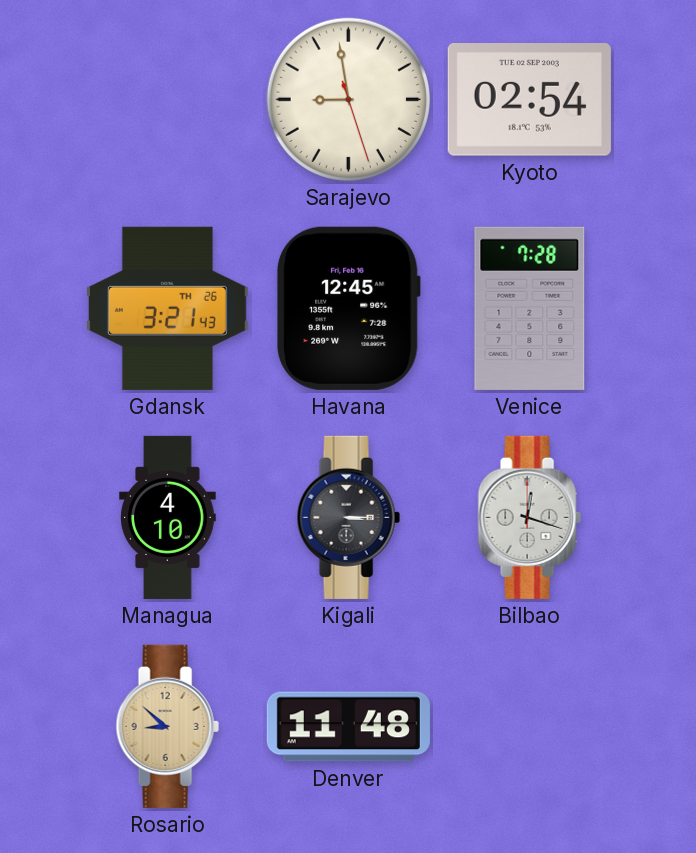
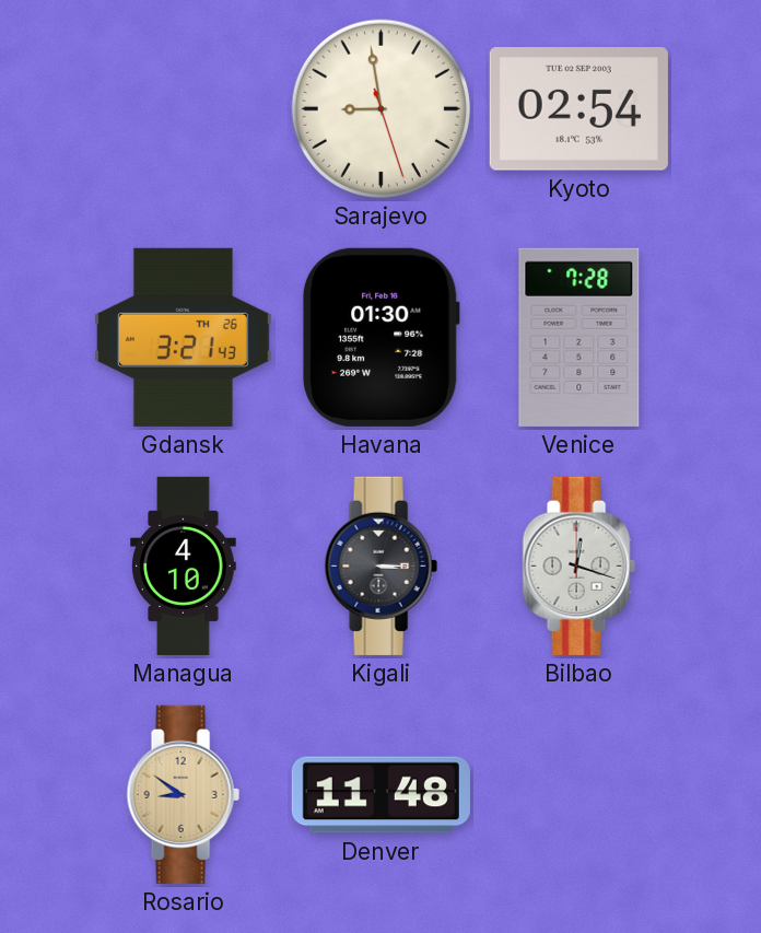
Havana: 12:45 -> 01:30 (380, 337)
Rosario: 8:52 -> 8:51 (183, 794)
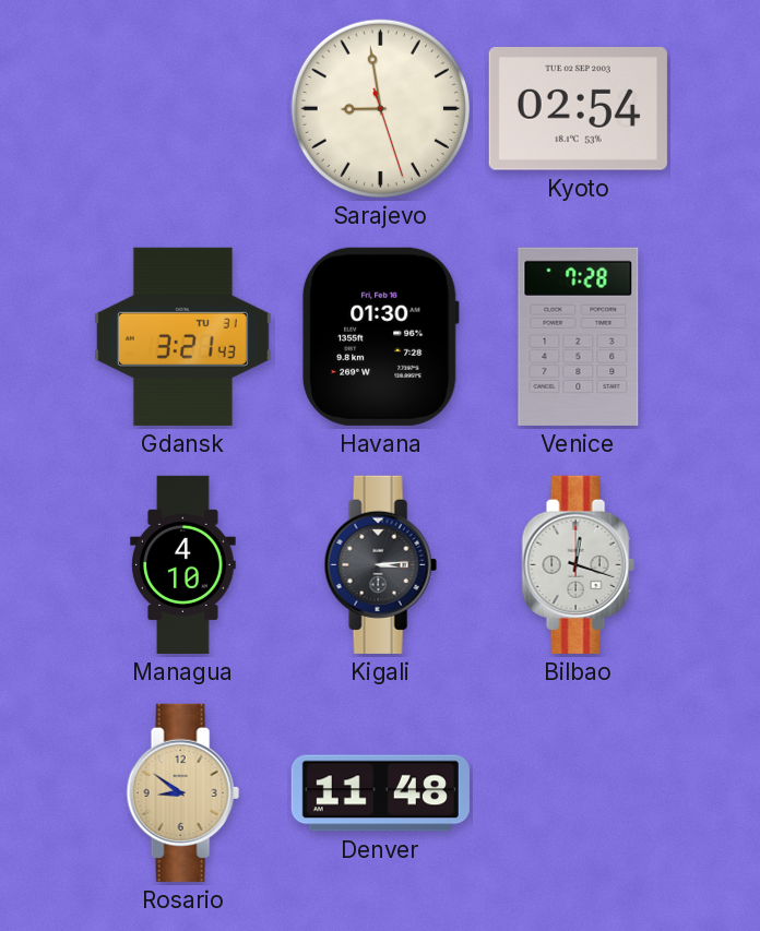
Gdansk date: TH 26 -> TU 31 (182, 336)
Kigali: 3:15 -> 3:14 (380, 564)
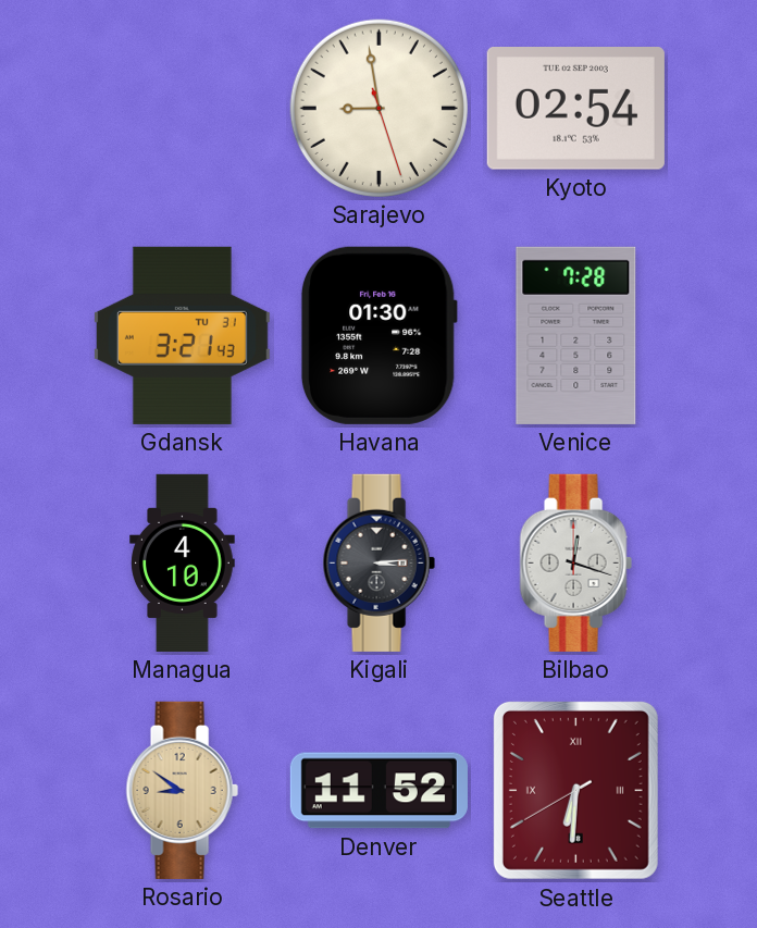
Denver: 11:48 -> 11:52 (378, 791)
Seattle: none -> 6:30 (575, 790)
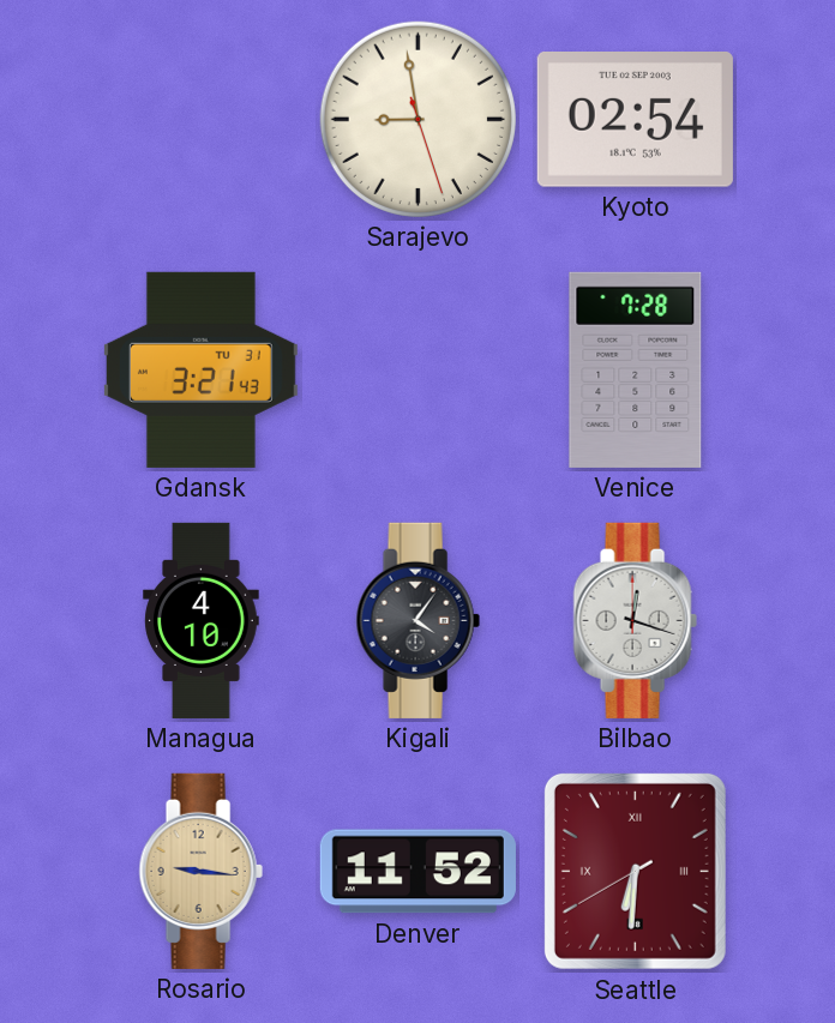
Havana: 01:30 -> none (378, 335)
Kigali: 3:14 -> 4:06 (417, 620)
Rosario: 8:51 -> 9:16 (200, 871)
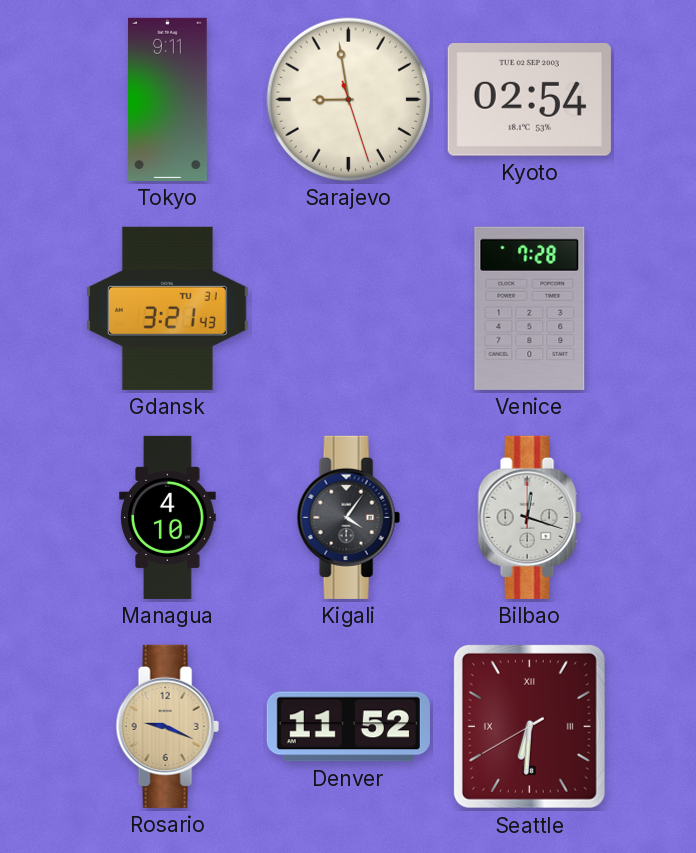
Tokyo: none -> 9:11 (168, 99)
Rosario: 9:16 -> 9:19 (167, 726)
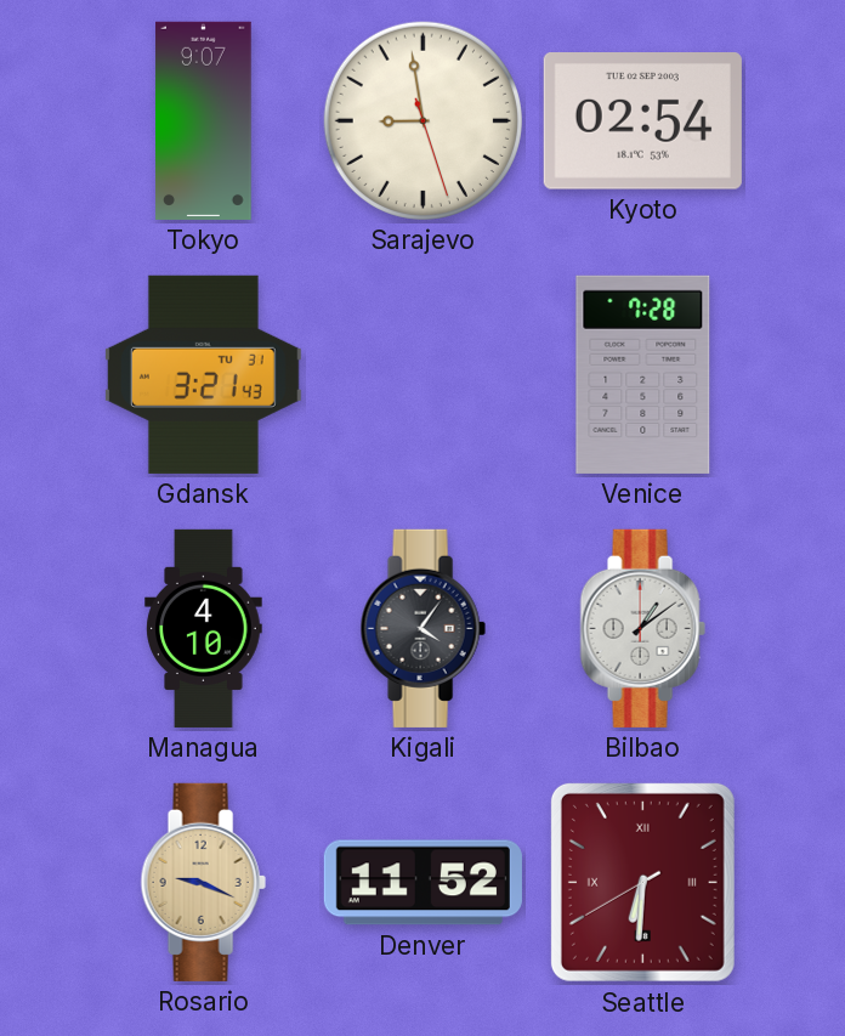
Tokyo: 9:11 -> 9:07 (204, 120)
Bilbao: 12:18 -> 1:09 (642, 628)
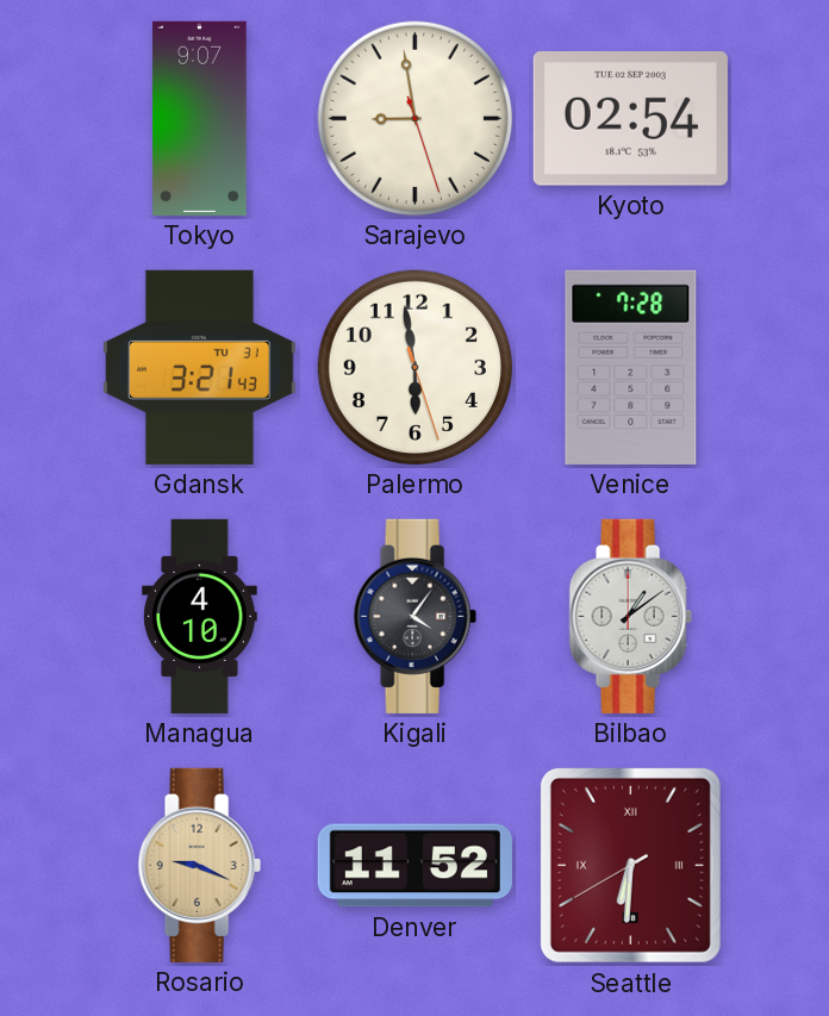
Palermo: none -> 5:58 (414, 367)
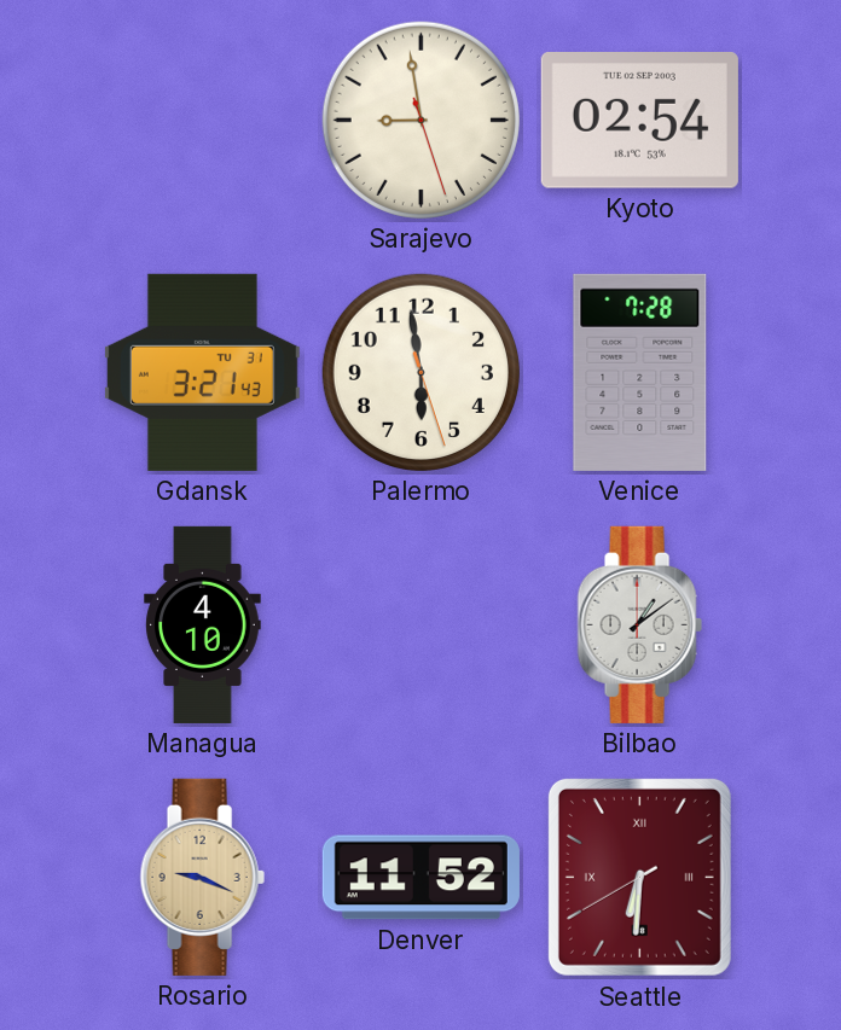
Tokyo: 9:07 -> none (200, 118)
Kigali: 4:06 -> none (414, 616)
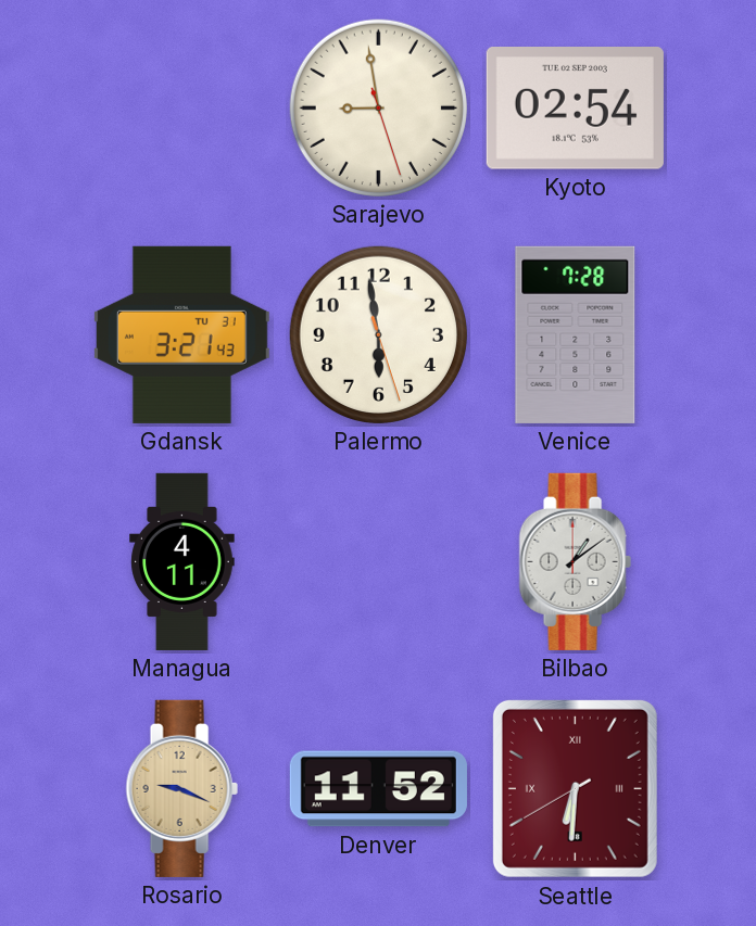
Managua: 4:10 -> 4:11 (182, 561)
